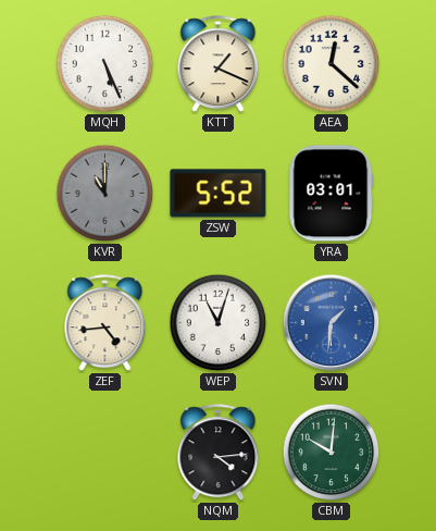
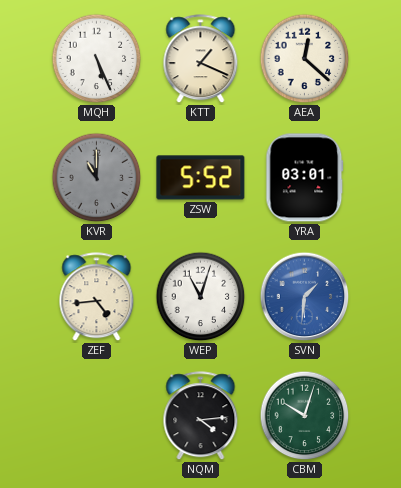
CBM: 10:01 -> 10:03 (305, 416)
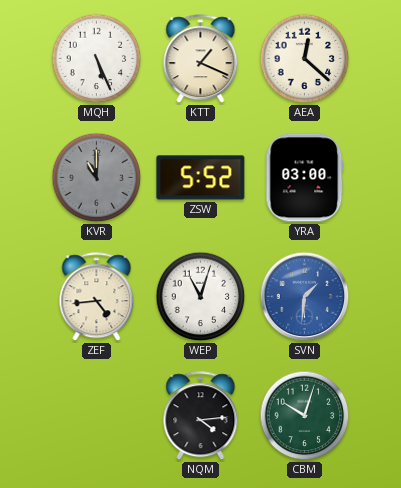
YRA: 03:01 -> 03:00 (305, 178)
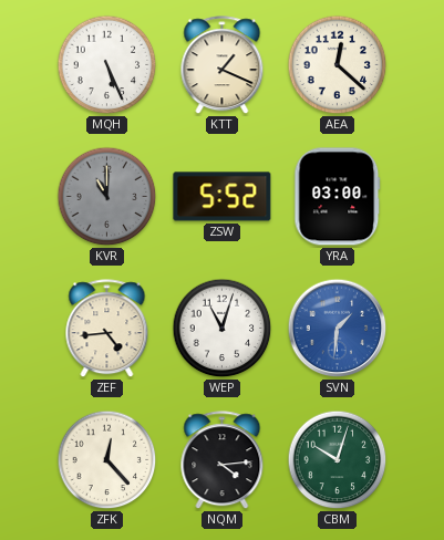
ZFK: none -> 12:23 (107, 460)
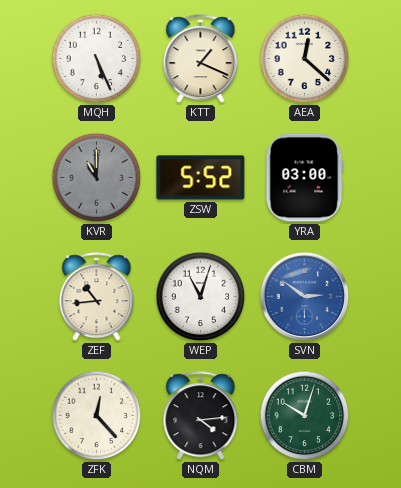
ZEF: 4:44 -> 10:44 (97, 297)
SVN: 1:31 -> 2:51 (305, 297)
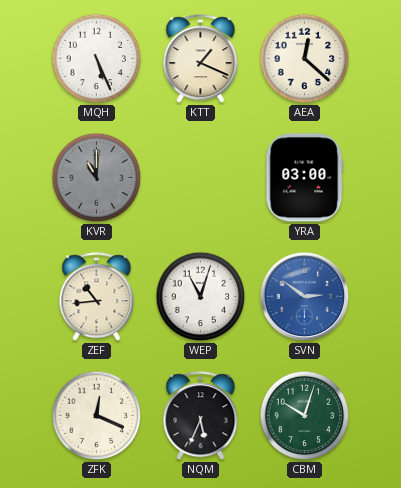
ZSW: 5:52 -> none (201, 178)
ZFK: 12:23 -> 12:19 (97, 416)
NQM: 4:14 -> 5:34 (201, 416)
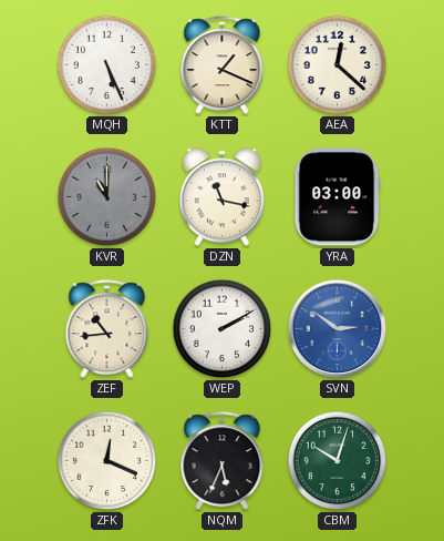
DZN: none -> 11:17 (221, 197)
WEP: 11:03 -> 2:10 (223, 329)
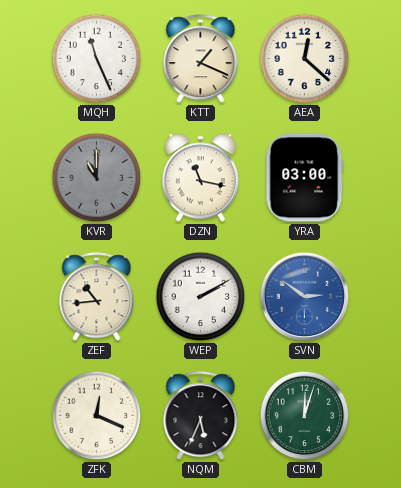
MQH: 5:26 -> 11:26 (97, 59)
CBM: 10:03 -> 12:03 (305, 416)
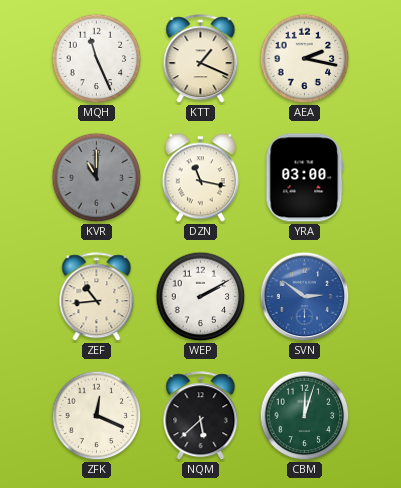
AEA: 12:22 -> 2:17 (305, 59)
NQM: 5:34 -> 5:38 (201, 416)
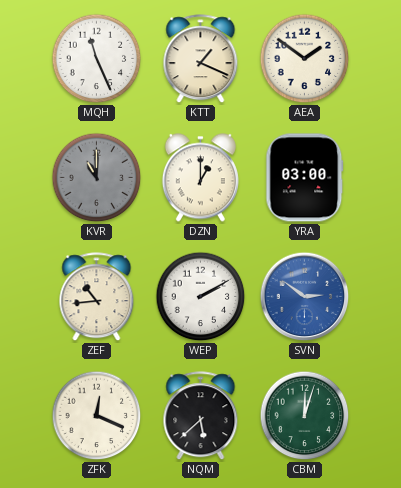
AEA: 2:17 -> 1:51 (305, 59)
DZN: 11:17 -> 1:00 (200, 178)
